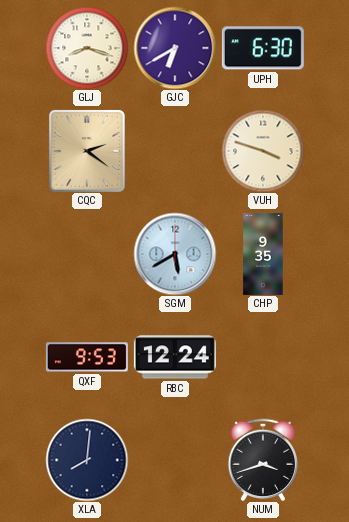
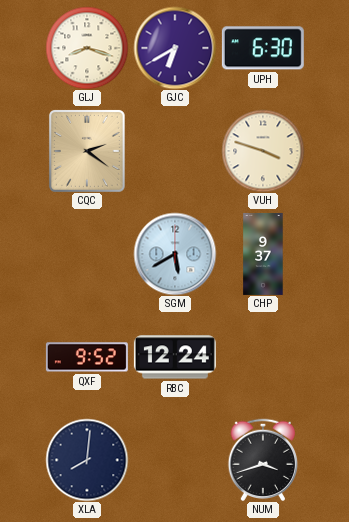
CHP: 9:35 -> 9:37 (263, 254)
QXF: 9:53 -> 9:52 (87, 357)
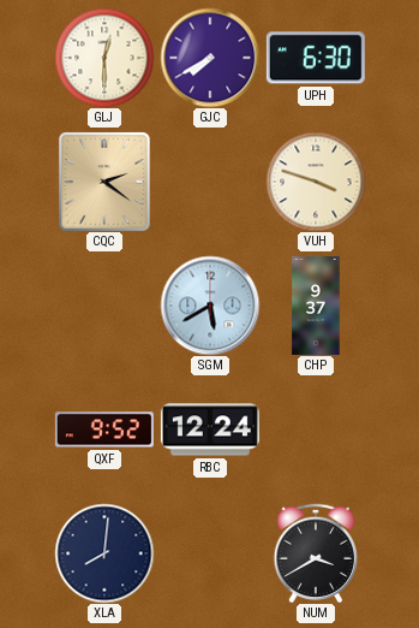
GLJ: 8:18 -> 12:30 (104, 58)
GJC: 6:40 -> 7:40 (210, 58)
NUM: 3:42 -> 3:40 (316, 552)
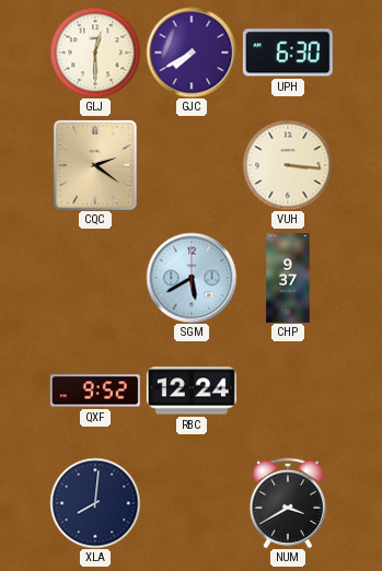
VUH: 3:48 -> 3:16 (288, 165)
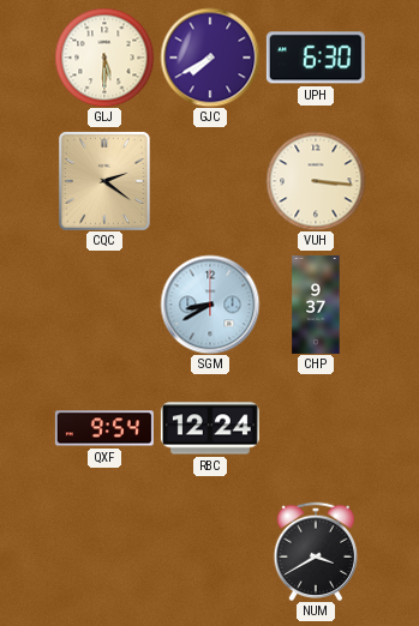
GLJ: 12:30 -> 5:30 (104, 58)
SGM: 5:40 -> 8:40 (210, 305)
QXF: 9:52 -> 9:54 (104, 428)
XLA: 8:01 -> none (95, 503)
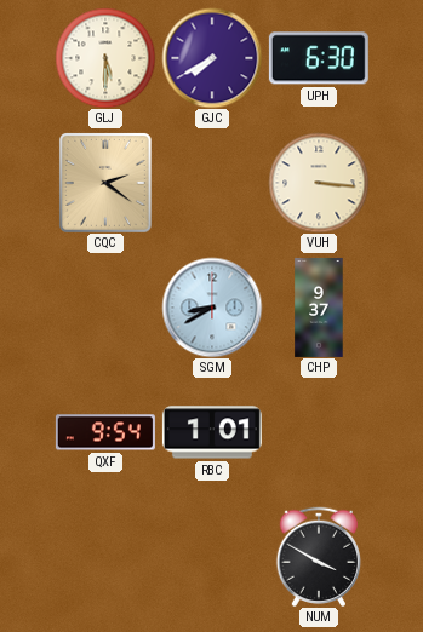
RBC: 12:24 -> 1:01 (212, 432)
NUM: 3:40 -> 3:50 (319, 556)
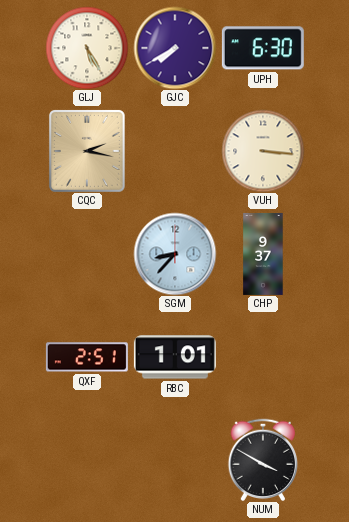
GLJ: 5:30 -> 5:25 (87, 48)
CQC: 2:21 -> 2:17 (87, 151)
SGM: 8:40 -> 8:37 (175, 254)
QXF: 9:54 -> 2:51 (87, 357)
